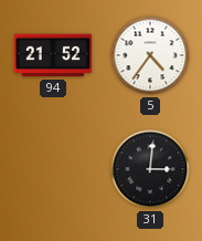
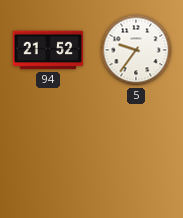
5: 4:36 -> 9:36 (136, 50)
31: 3:01 -> none (150, 169)
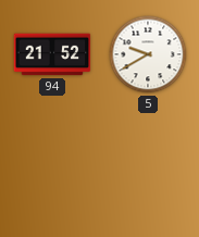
5: 9:36 -> 9:40 (148, 54)
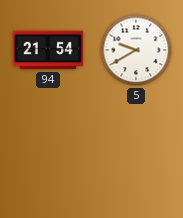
94: 21:52 -> 21:54 (48, 50)
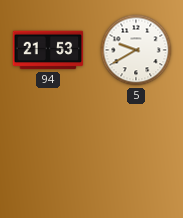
94: 21:54 -> 21:53 (48, 50)
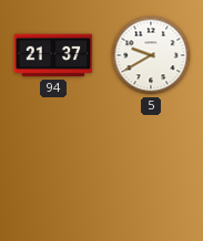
94: 21:53 -> 21:37 (53, 55)
